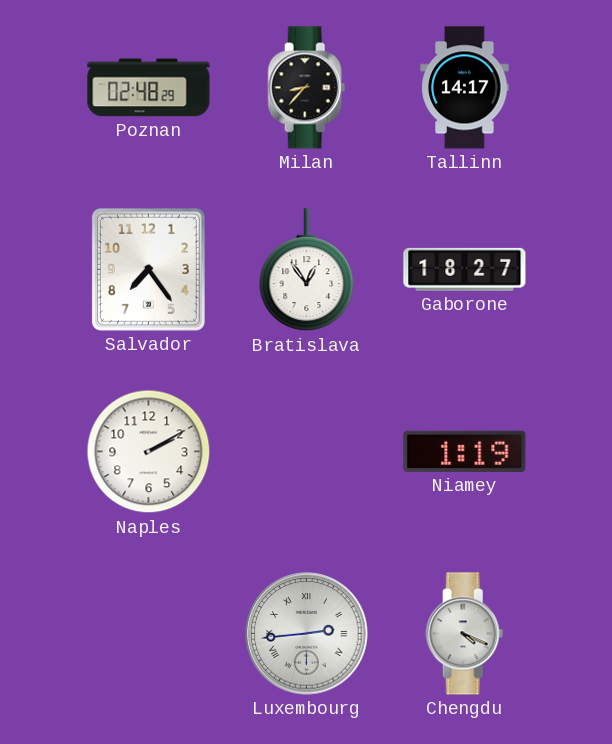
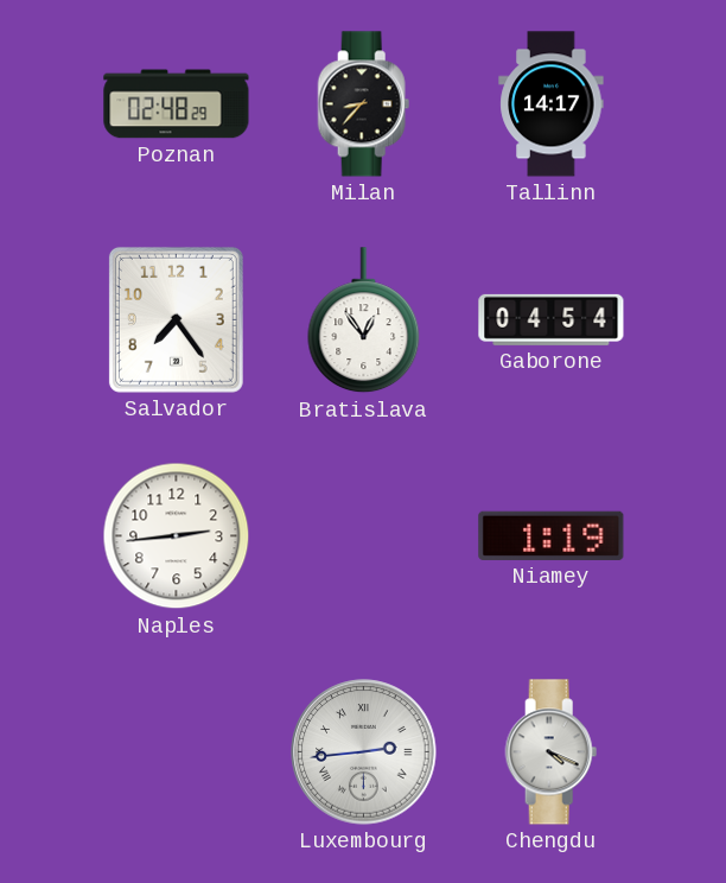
Gaborone: 18:27 -> 04:54 (552, 319)
Naples: 2:10 -> 2:44 (177, 536)
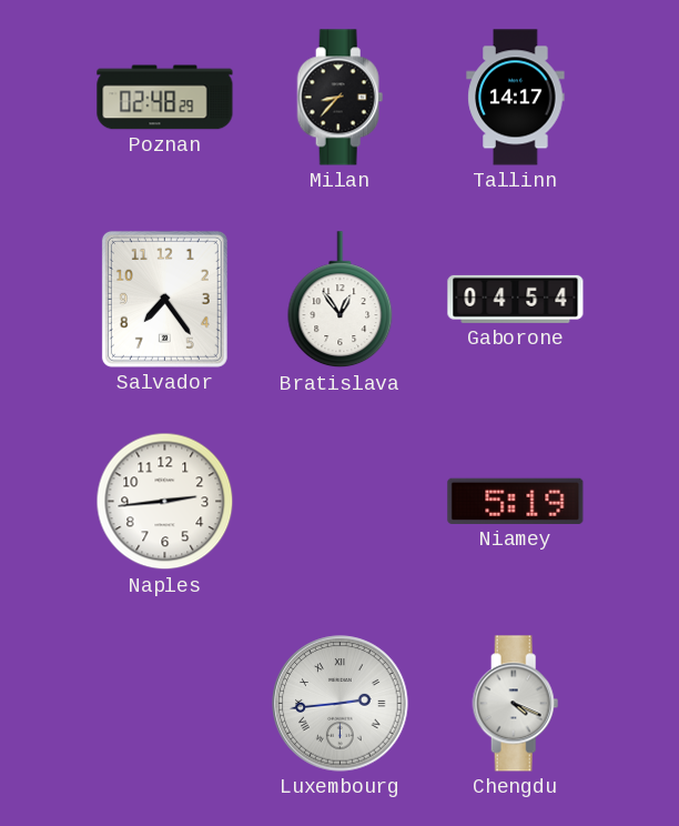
Niamey: 1:19 -> 5:19 (516, 501)
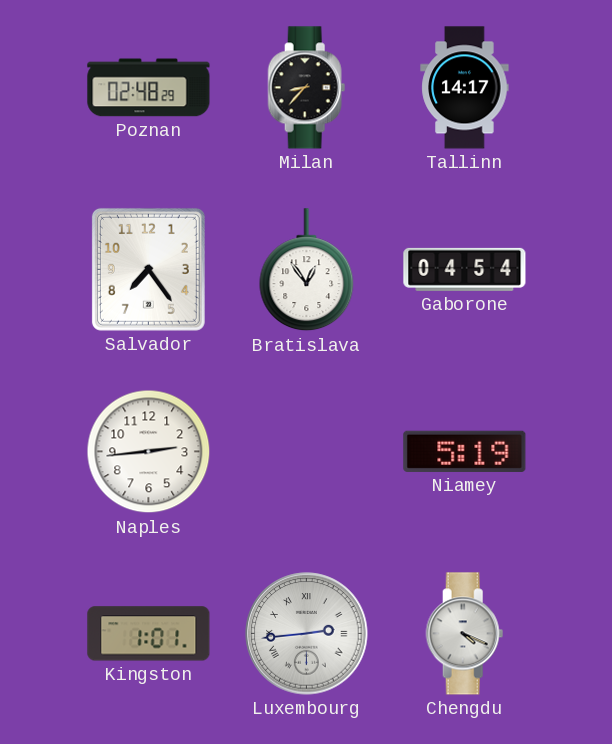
Kingston: none -> 1:01 (149, 634)
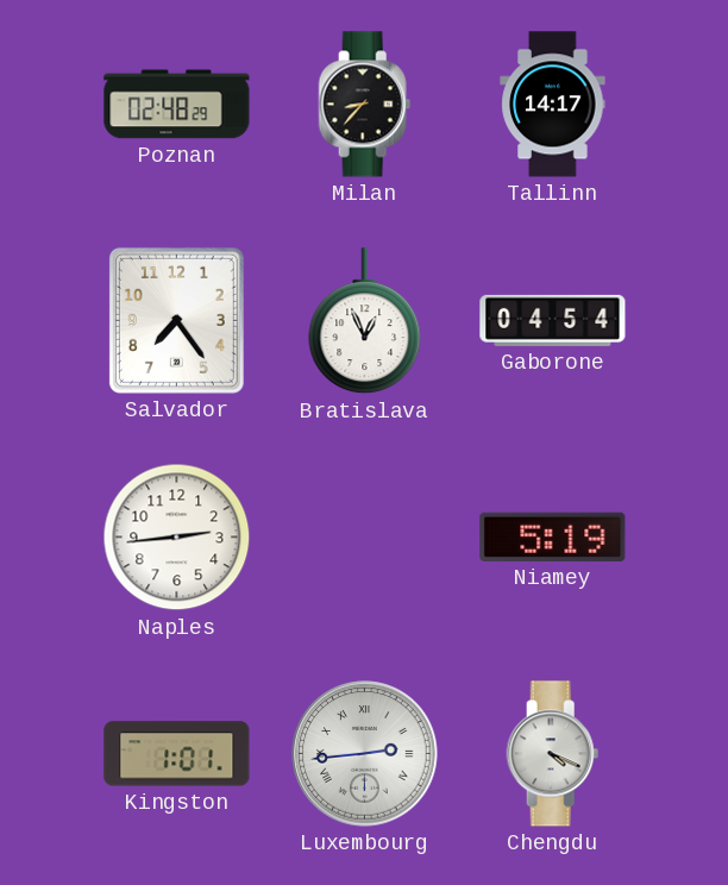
Bratislava: 12:54 -> 12:56 (365, 321)
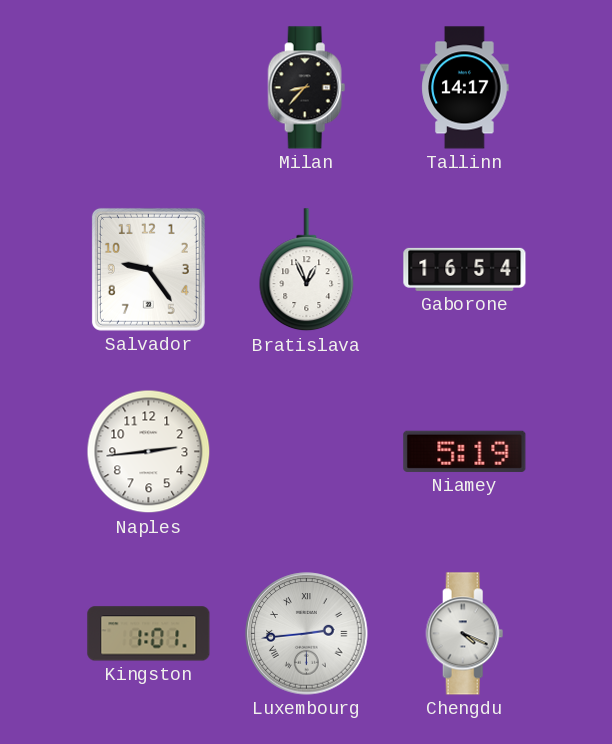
Poznan: 02:48 -> none (177, 105)
Salvador: 7:24 -> 9:24 (148, 269)
Gaborone: 04:54 -> 16:54 (465, 269)
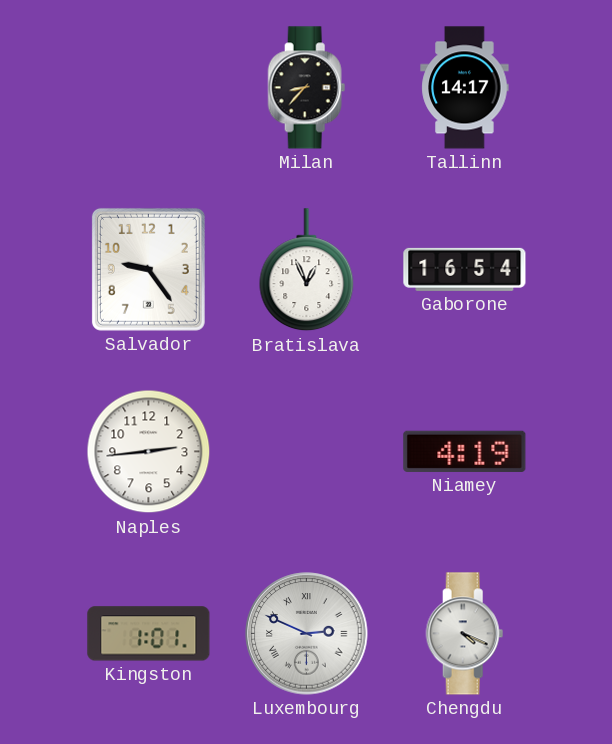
Niamey: 5:19 -> 4:19 (465, 451)
Luxembourg: 2:44 -> 2:49 (307, 634)
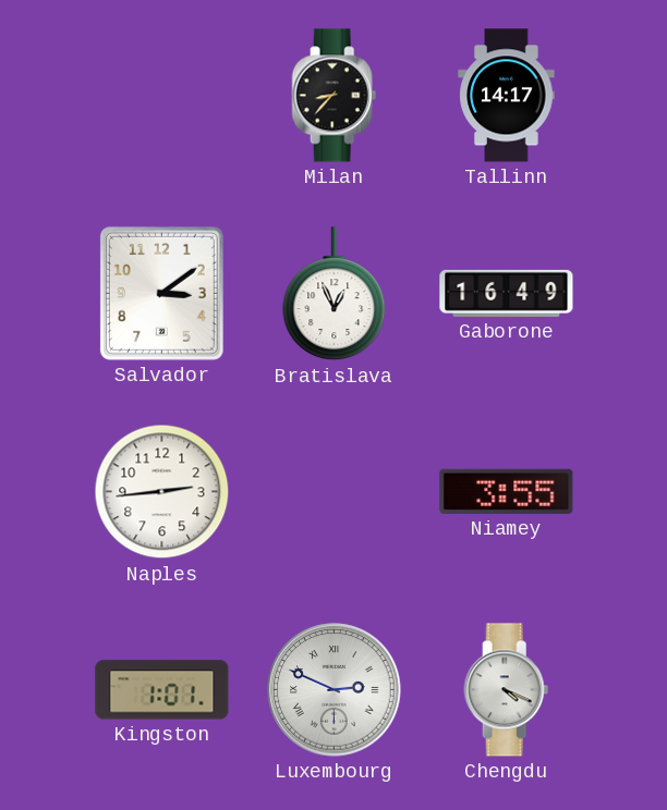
Salvador: 9:24 -> 3:09 (161, 293)
Gaborone: 16:54 -> 16:49 (507, 293)
Niamey: 4:19 -> 3:55 (507, 491)
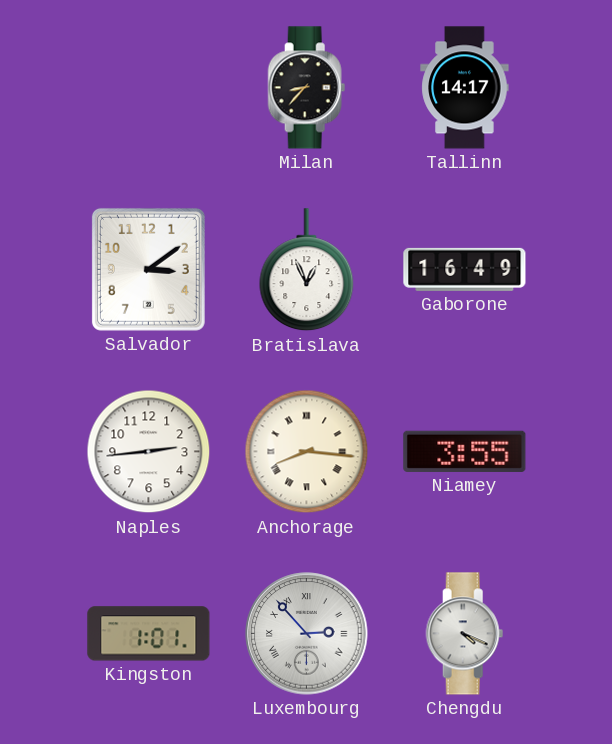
Anchorage: none -> 8:16 (307, 452)
Luxembourg: 2:49 -> 2:53 (307, 634)
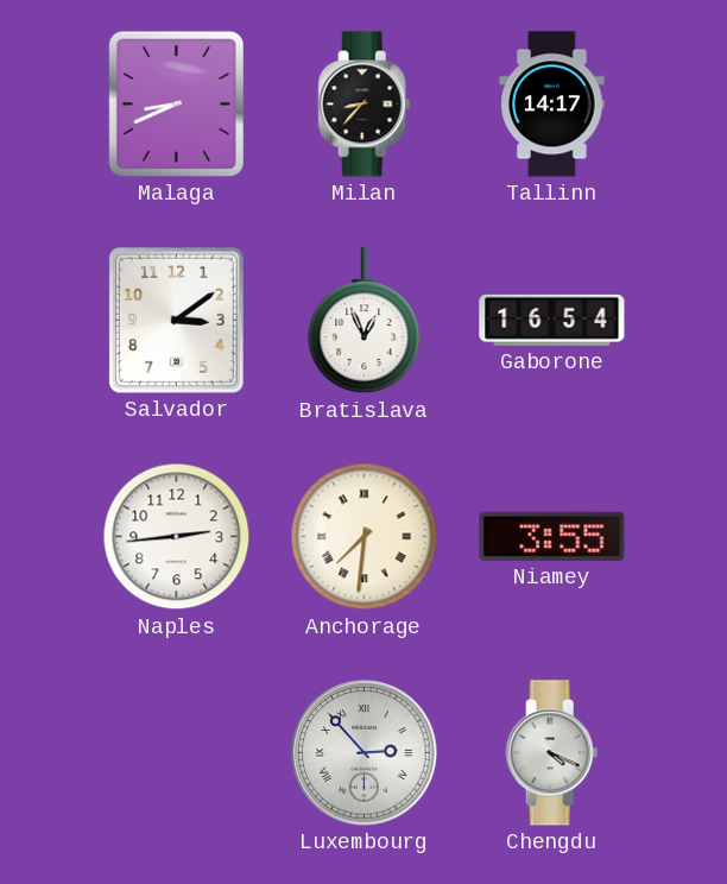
Malaga: none -> 8:41 (176, 103)
Gaborone: 16:49 -> 16:54 (552, 320)
Anchorage: 8:16 -> 7:31 (365, 537)
Kingston: 1:01 -> none (149, 634)
